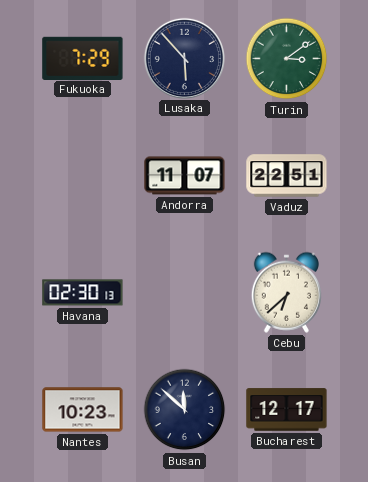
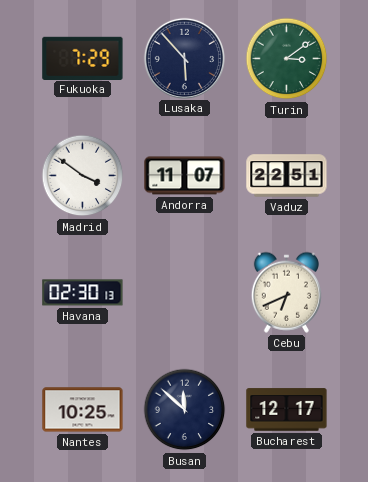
Madrid: none -> 3:51 (83, 176)
Cebu: 6:38 -> 6:41 (286, 292)
Nantes: 10:23 -> 10:25 (83, 410)
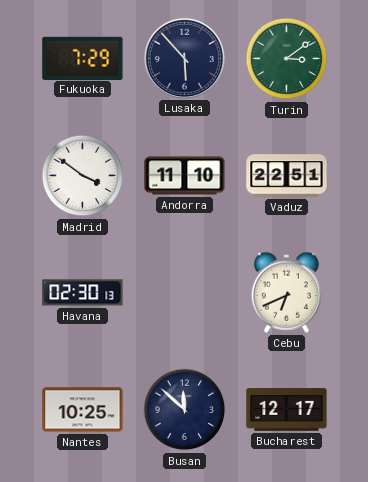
Andorra: 11:07 -> 11:10 (185, 176)
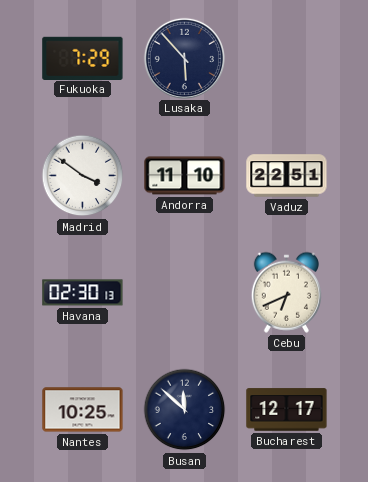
Turin: 3:09 -> none (287, 59)
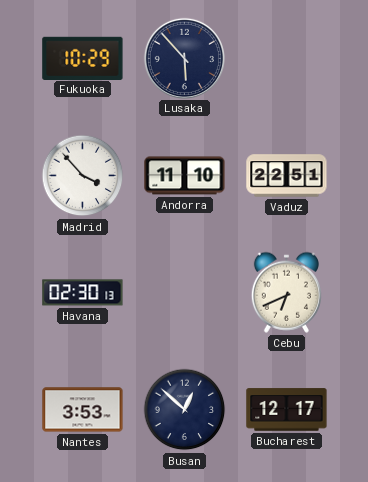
Fukuoka: 7:29 -> 10:29 (83, 58)
Madrid: 3:51 -> 3:53 (83, 176)
Nantes: 10:25 -> 3:53 (83, 410)
Busan: 11:52 -> 12:52 (185, 410)
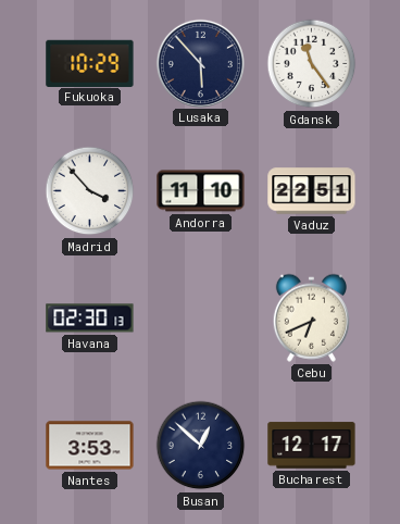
Gdansk: none -> 11:24 (312, 64)
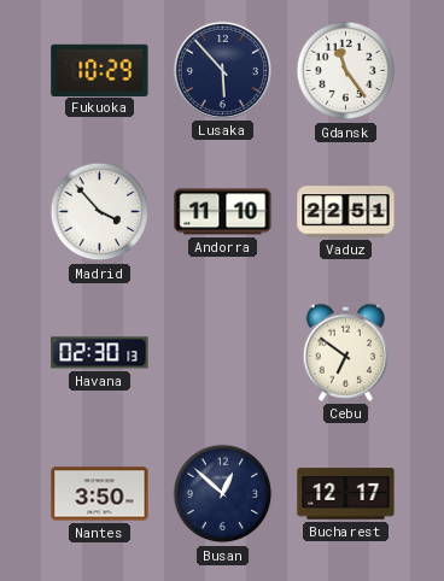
Cebu: 6:41 -> 6:51 (345, 352)
Nantes: 3:53 -> 3:50 (100, 494)
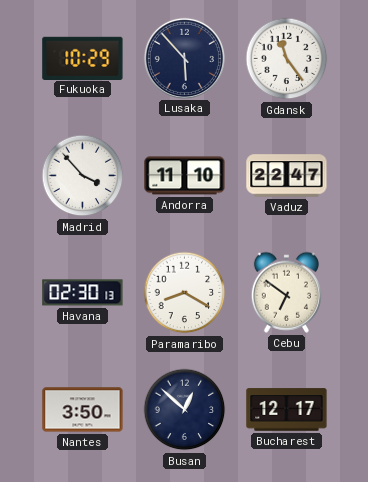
Vaduz: 22:51 -> 22:47 (287, 176)
Paramaribo: none -> 8:20 (185, 293)
